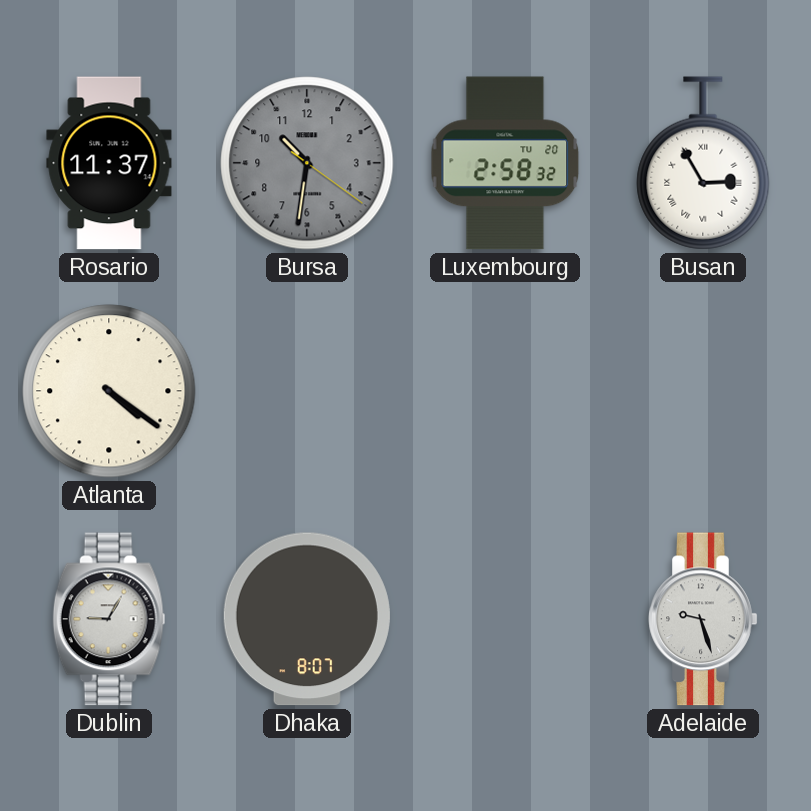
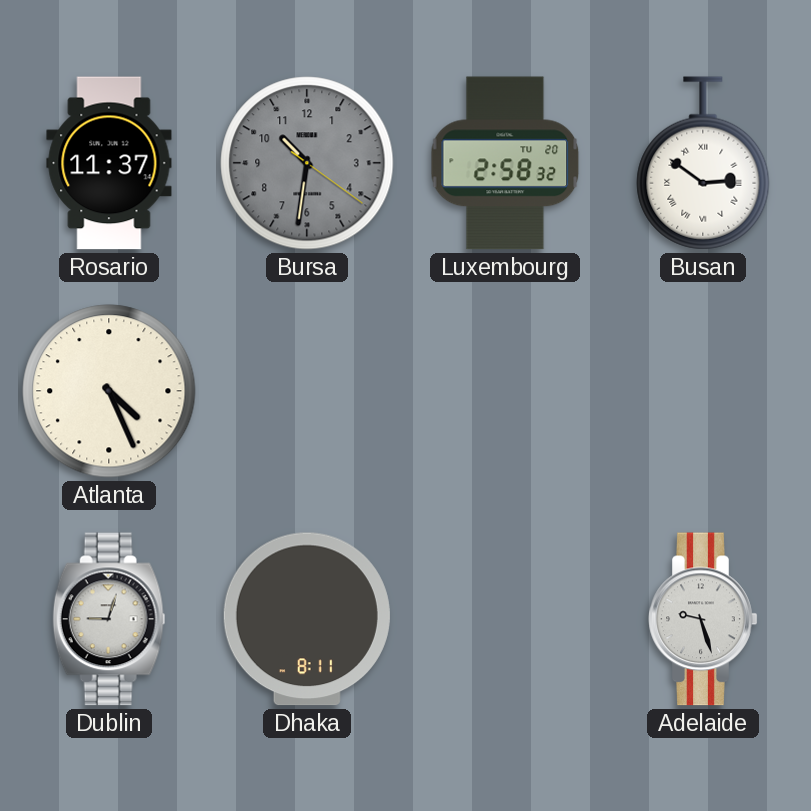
Busan: 2:55 -> 2:51 (703, 163)
Atlanta: 4:21 -> 4:26 (109, 391)
Dublin: 9:05 -> 9:03 (109, 619)
Dhaka: 8:07 -> 8:11 (307, 619)
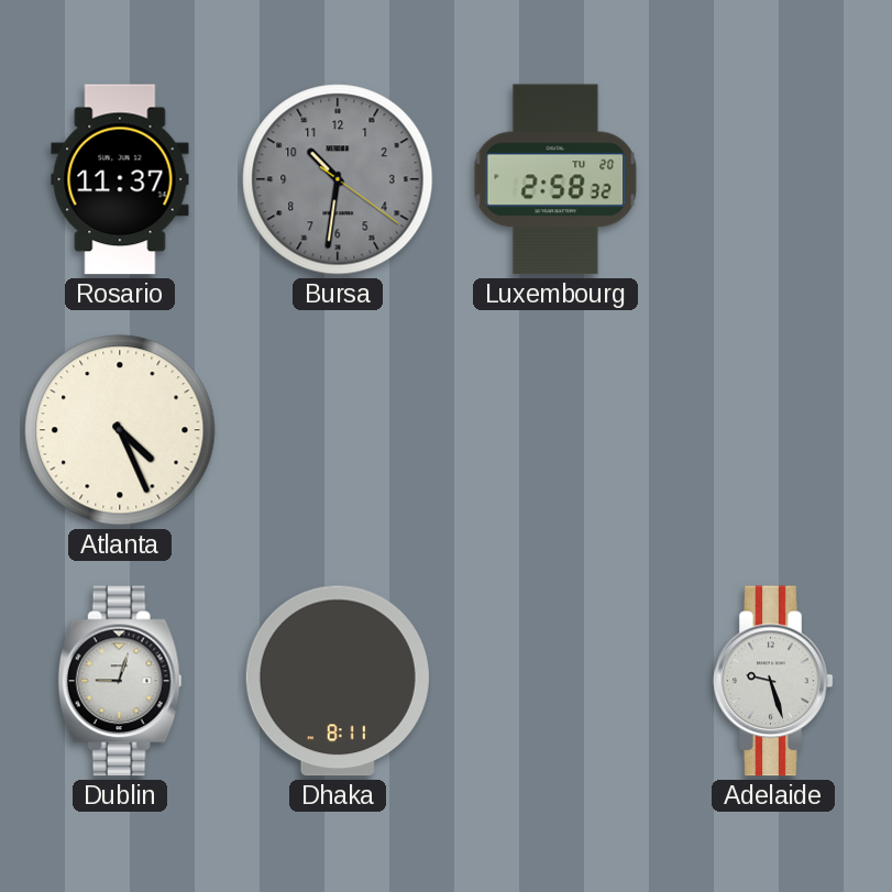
Busan: 2:51 -> none (703, 163)
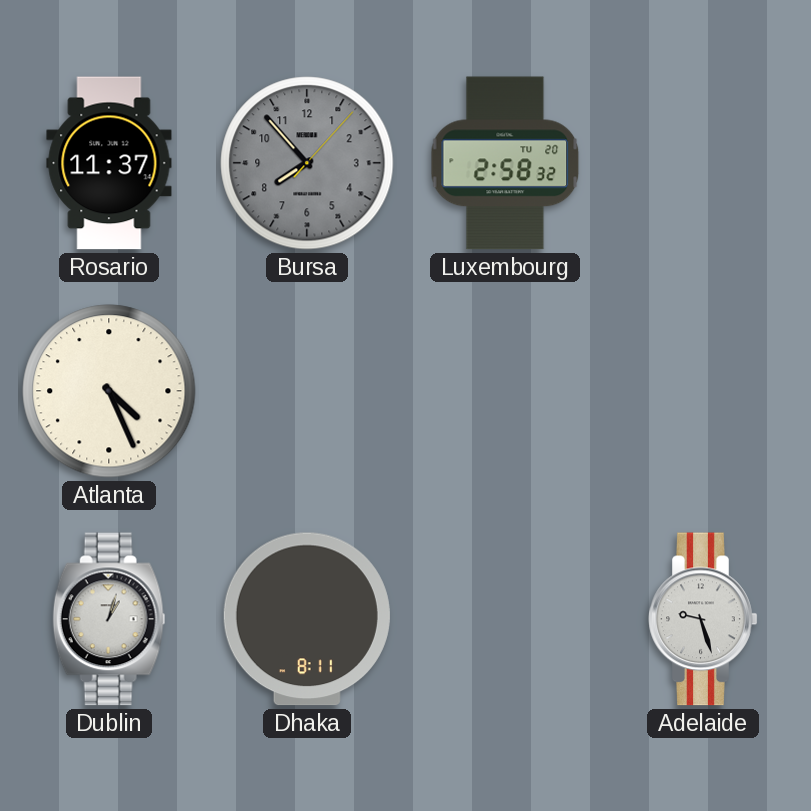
Bursa: 10:31 -> 7:53 (307, 163)
Dublin: 9:03 -> 1:03 (109, 619)
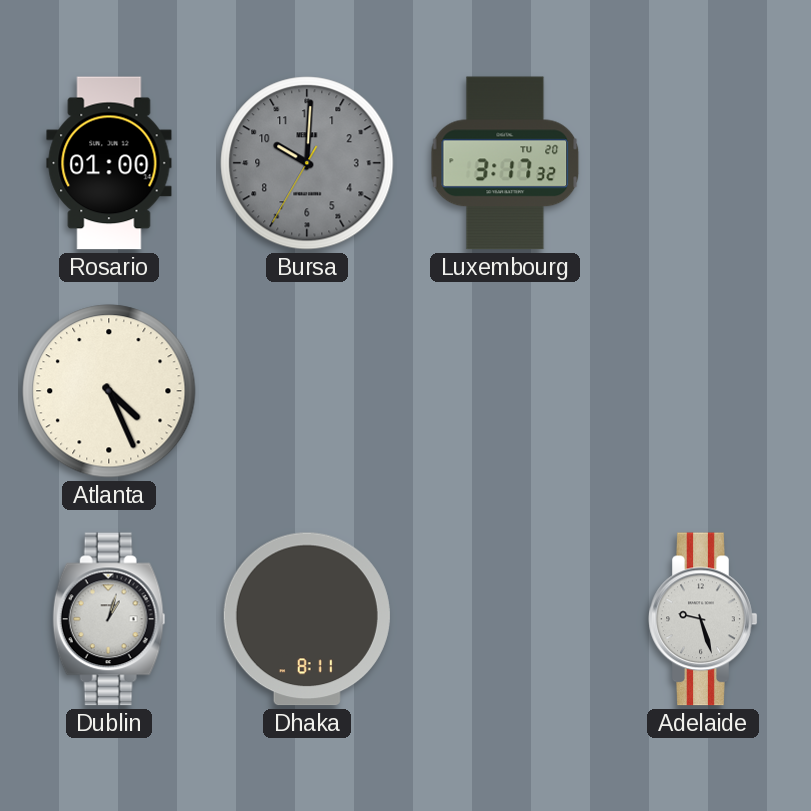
Rosario: 11:37 -> 01:00 (109, 163)
Bursa: 7:53 -> 10:00 (307, 163)
Luxembourg: 2:58 -> 3:17 (505, 163)
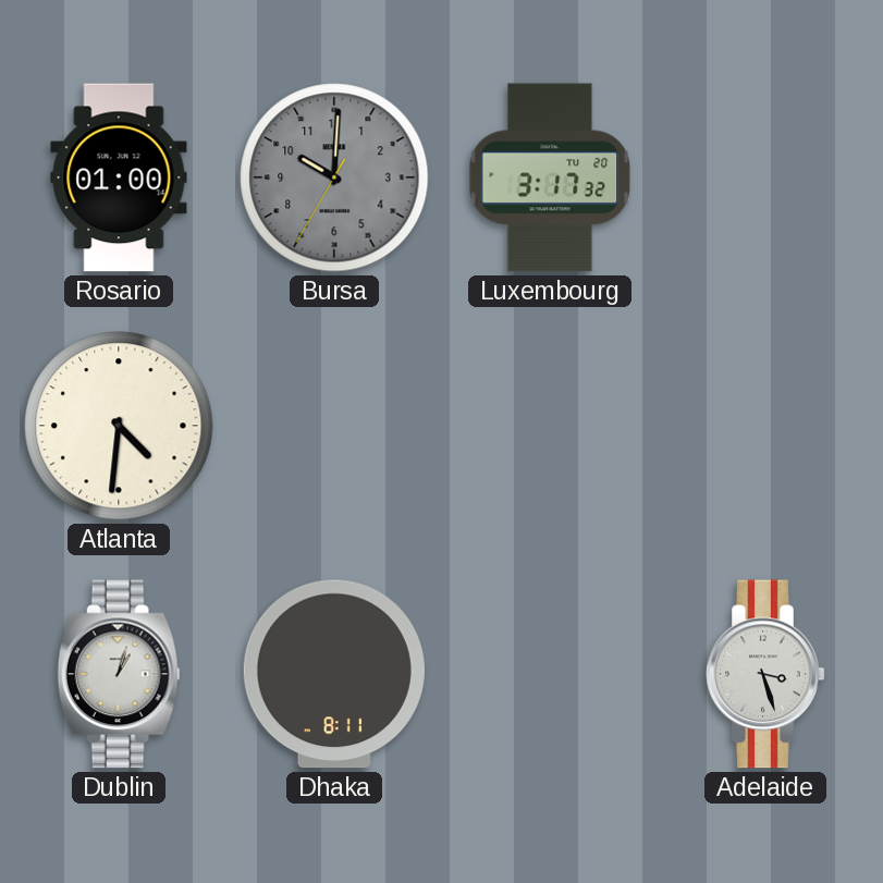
Atlanta: 4:26 -> 4:31 (119, 426)
Adelaide: 9:27 -> 3:27 (765, 674)
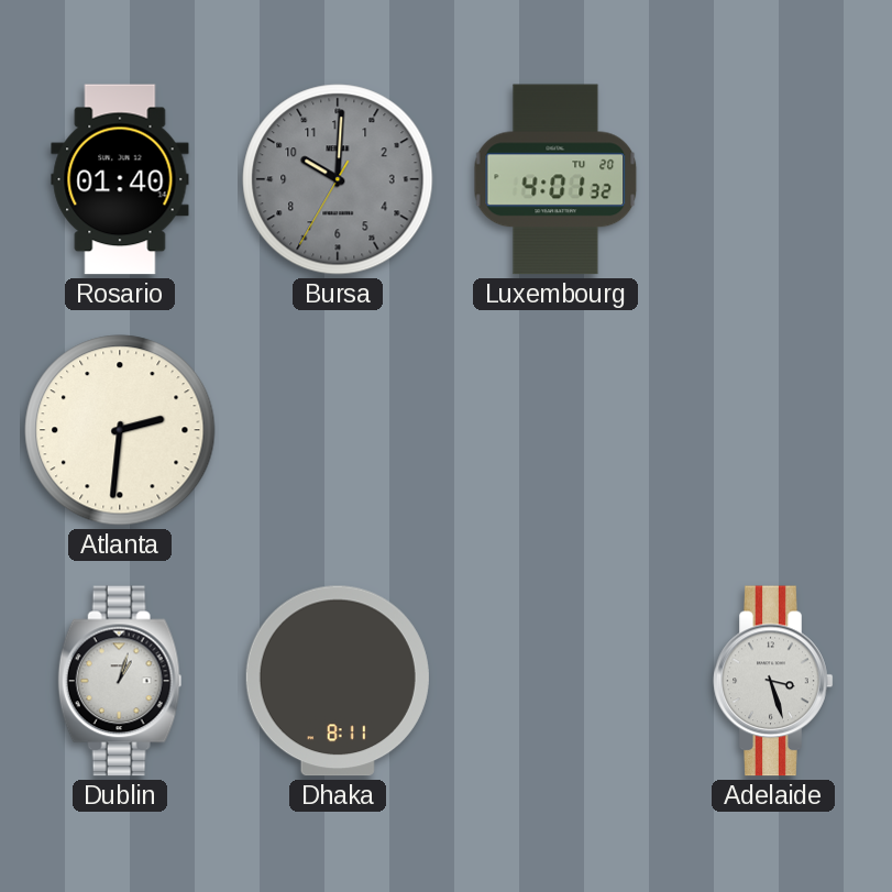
Rosario: 01:00 -> 01:40 (120, 179)
Luxembourg: 3:17 -> 4:01 (555, 179)
Atlanta: 4:31 -> 2:31 (120, 430)
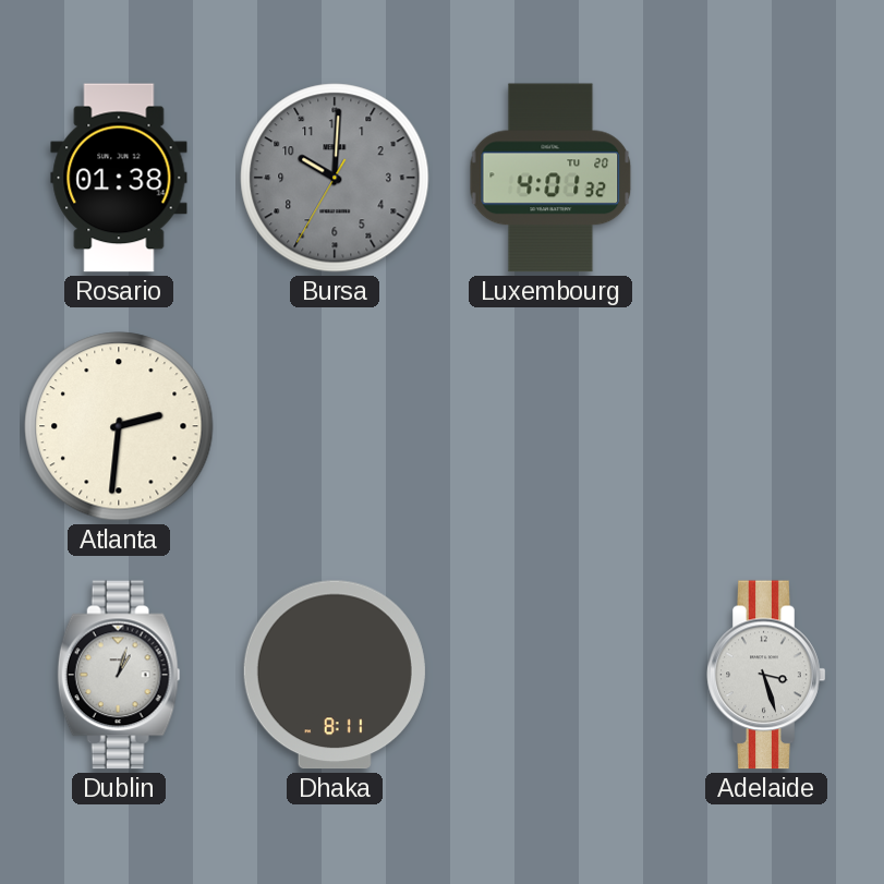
Rosario: 01:40 -> 01:38 (119, 178)
